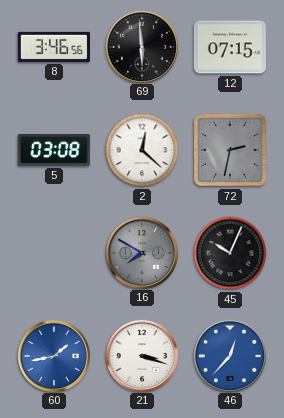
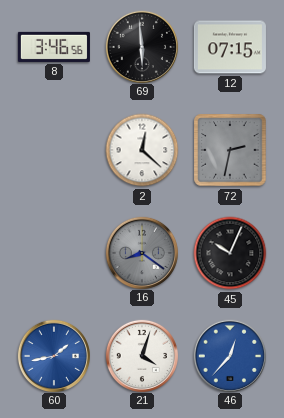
5: 03:08 -> none (54, 150)
16: 7:50 -> 8:21 (141, 252)
21: 3:18 -> 4:03 (141, 355)
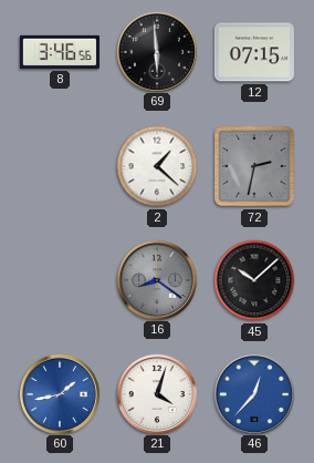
2: 12:22 -> 1:22 (157, 166)
45: 10:04 -> 10:08 (254, 280)
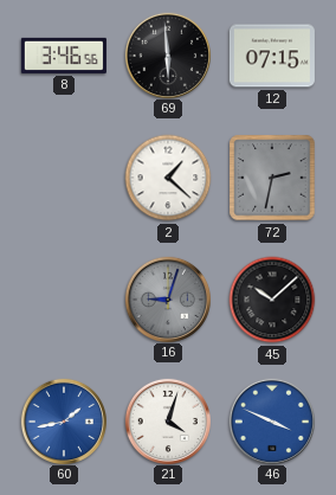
16: 8:21 -> 9:03 (167, 298)
46: 12:37 -> 3:49 (271, 420)
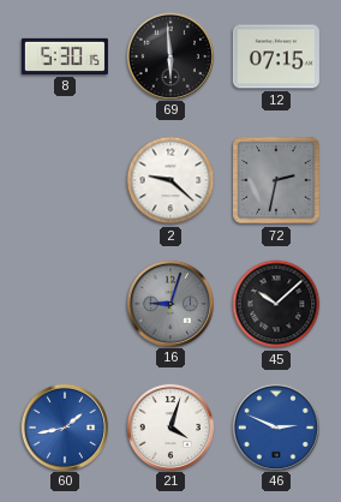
8: 3:46 -> 5:30 (65, 56)
2: 1:22 -> 9:22 (170, 180)
46: 3:49 -> 2:49 (275, 426)
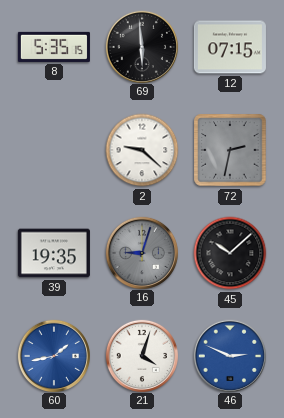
8: 5:30 -> 5:35 (54, 47)
39: none -> 19:35 (54, 253)
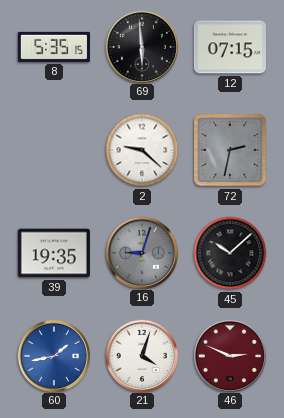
46 dial: blue -> burgundy (229, 355)
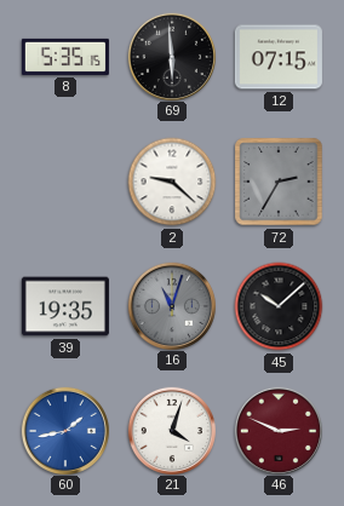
72: 2:32 -> 2:35 (279, 182)
16: 9:03 -> 11:03 (171, 305)
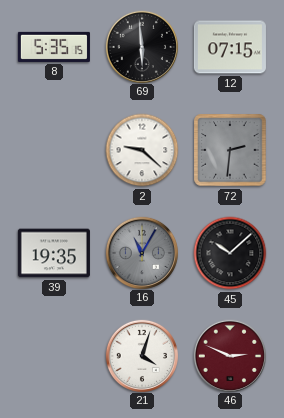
72: 2:35 -> 2:31 (230, 150)
16: 11:03 -> 11:05 (141, 252)
60: 1:43 -> none (64, 430)
